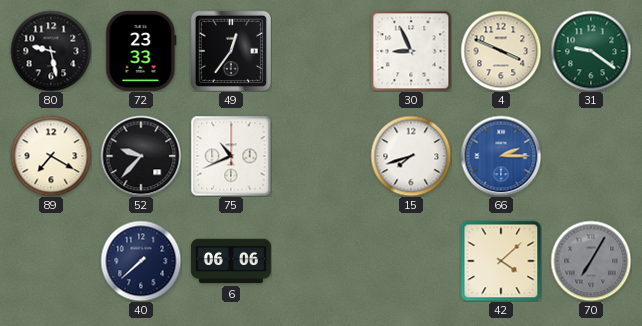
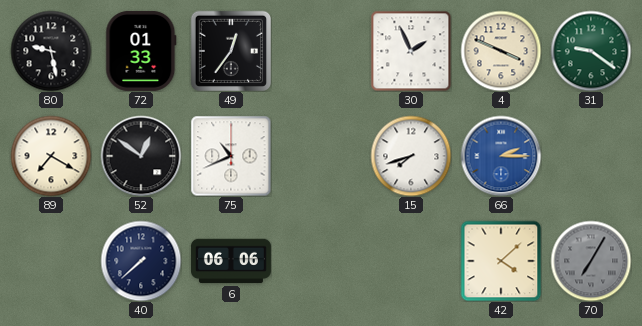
72: 23:33 -> 01:33 (141, 51)
30: 8:56 -> 1:56 (411, 51)
52: 9:37 -> 12:51 (141, 156)
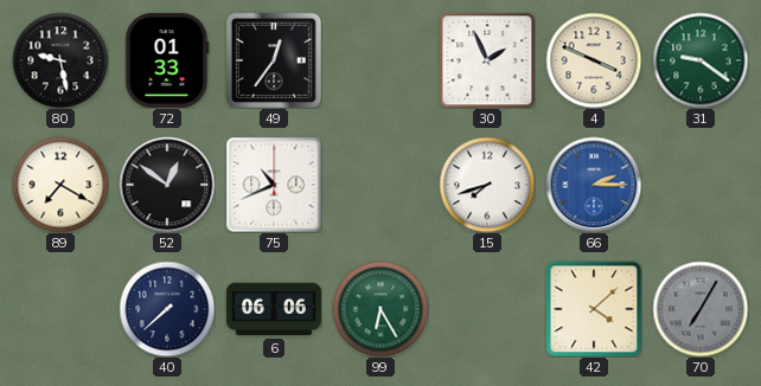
99: none -> 6:25 (380, 309)
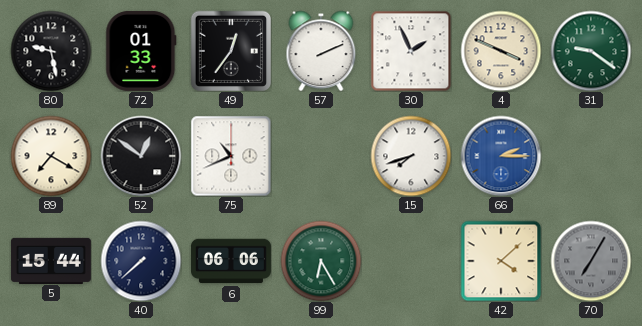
57: none -> 2:11 (321, 51)
5: none -> 15:44 (51, 260)
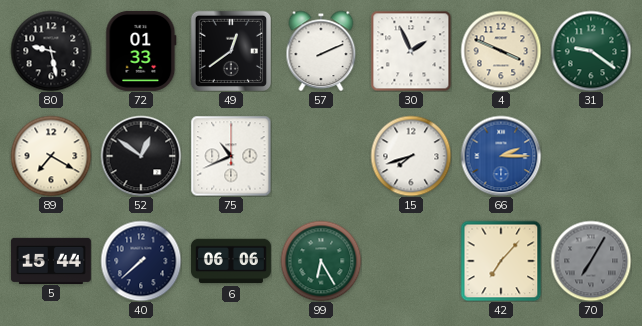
49: 12:36 -> 12:39 (230, 50)
42: 4:08 -> 7:07 (501, 261)
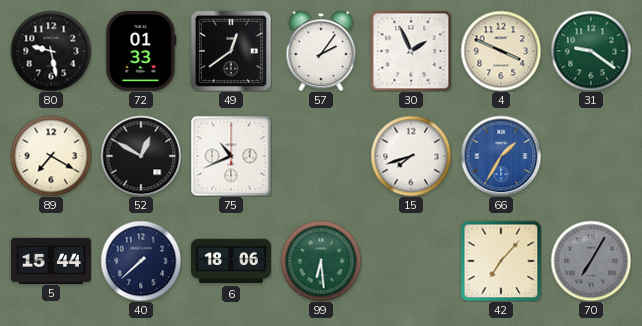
57: 2:11 -> 2:06 (321, 51)
52: 12:51 -> 12:50 (141, 156)
66: 2:15 -> 1:35 (501, 156)
6: 06:06 -> 18:06 (231, 261)
99: 6:25 -> 6:29 (321, 261)
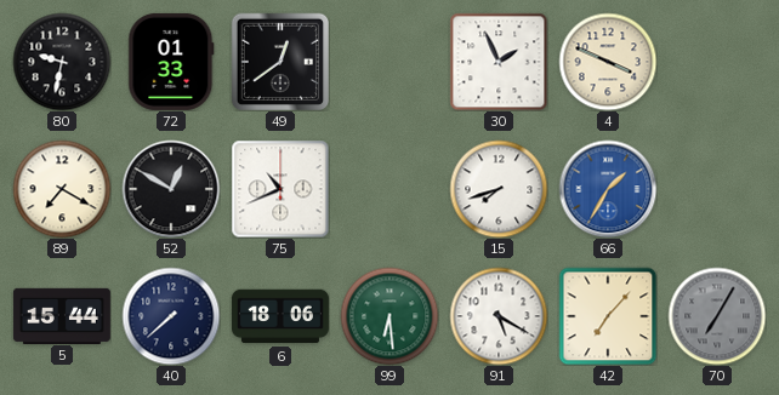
80: 9:28 -> 9:32 (62, 62)
57: 2:06 -> none (321, 51)
31: 9:21 -> none (591, 51)
91: none -> 5:20 (499, 316)
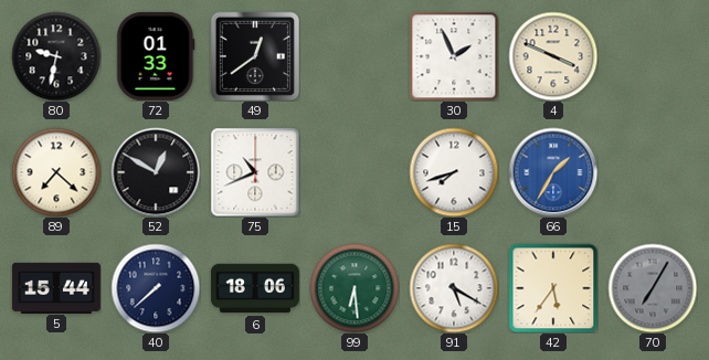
89: 7:20 -> 7:22 (56, 172)
42: 7:07 -> 5:36 (553, 288)
